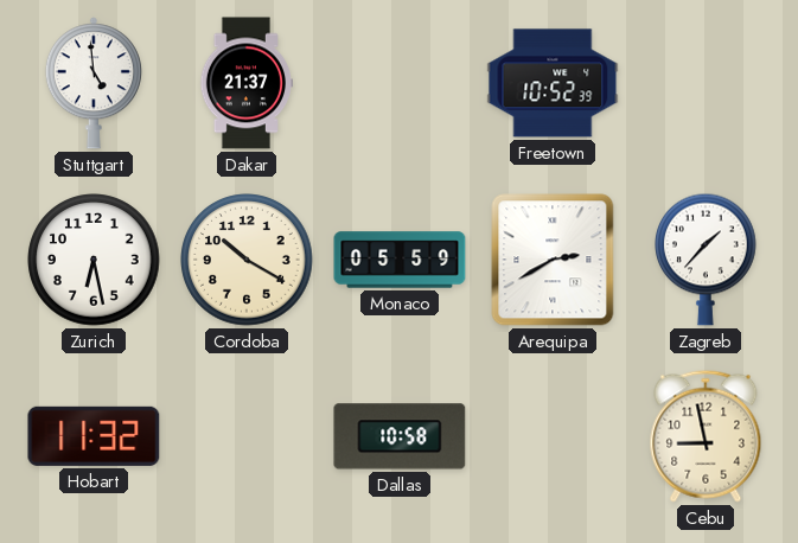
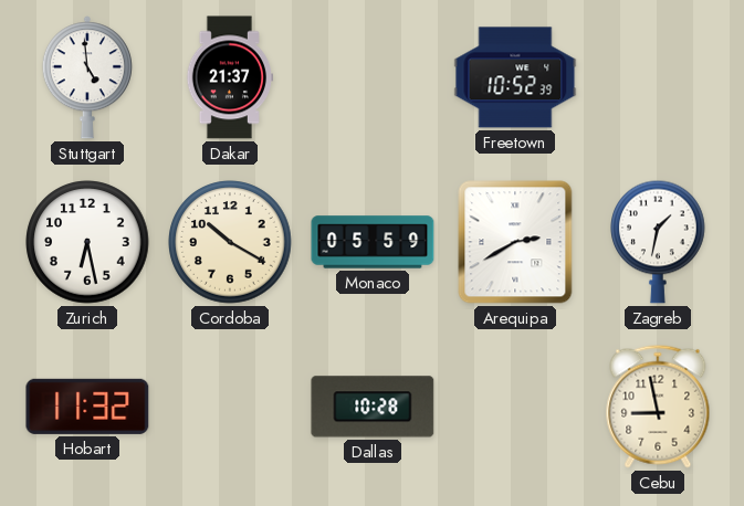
Zagreb: 1:37 -> 1:32 (659, 242)
Dallas: 10:58 -> 10:28 (373, 407)
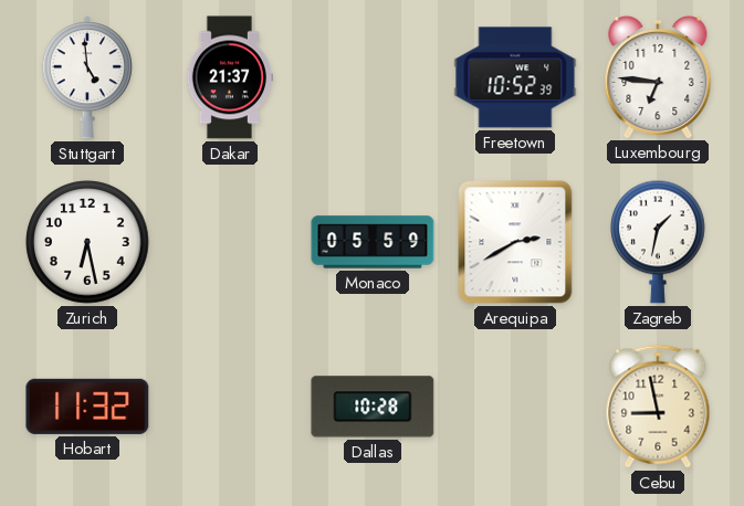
Luxembourg: none -> 6:46 (658, 76)
Cordoba: 10:20 -> none (230, 242)
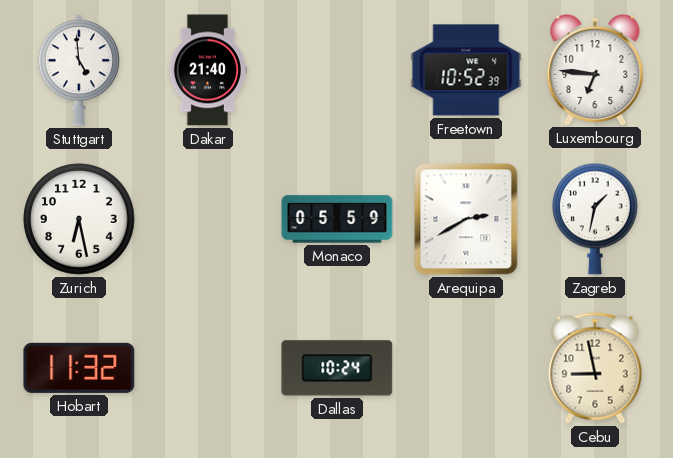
Dakar: 21:37 -> 21:40 (207, 70)
Dallas: 10:28 -> 10:24 (337, 368)
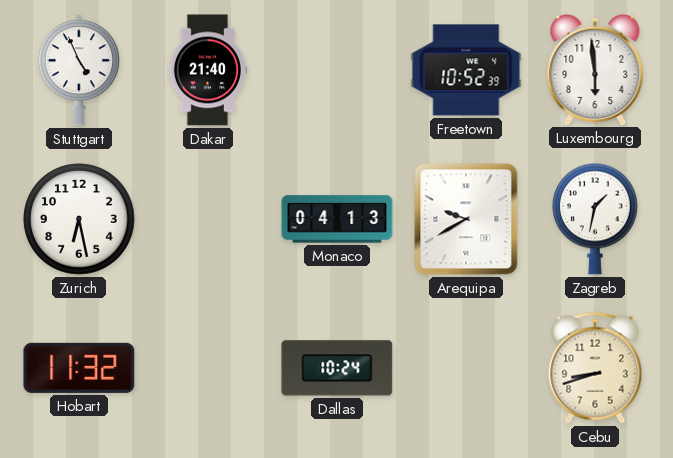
Stuttgart: 4:59 -> 4:56 (79, 70)
Luxembourg: 6:46 -> 5:59 (595, 69)
Monaco: 05:59 -> 04:13 (337, 219)
Arequipa: 2:40 -> 9:40 (466, 219)
Cebu: 8:58 -> 8:42 (595, 368)
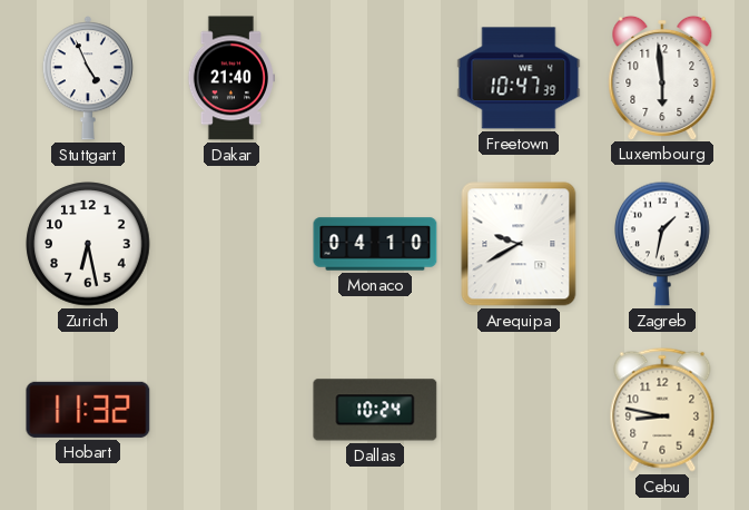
Freetown: 10:52 -> 10:47 (519, 78)
Monaco: 04:13 -> 04:10 (375, 244)
Cebu: 8:42 -> 8:47 (662, 410)
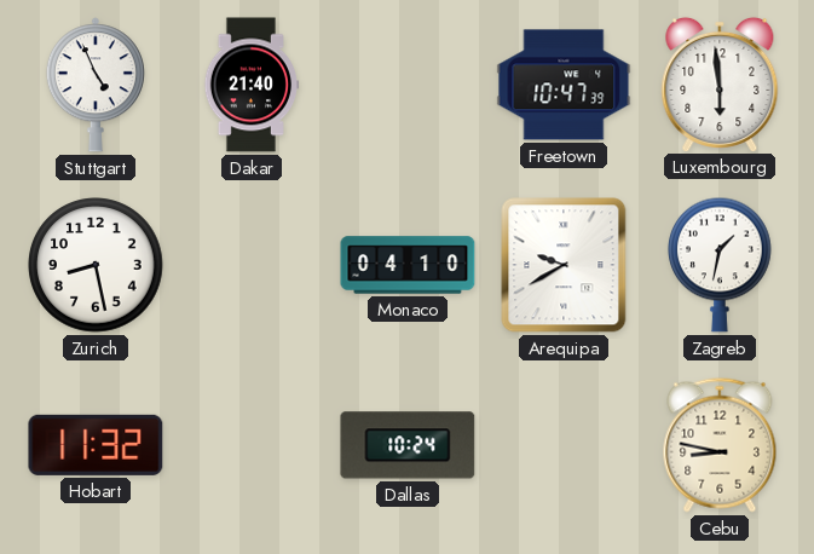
Zurich: 6:28 -> 8:28 (96, 265)
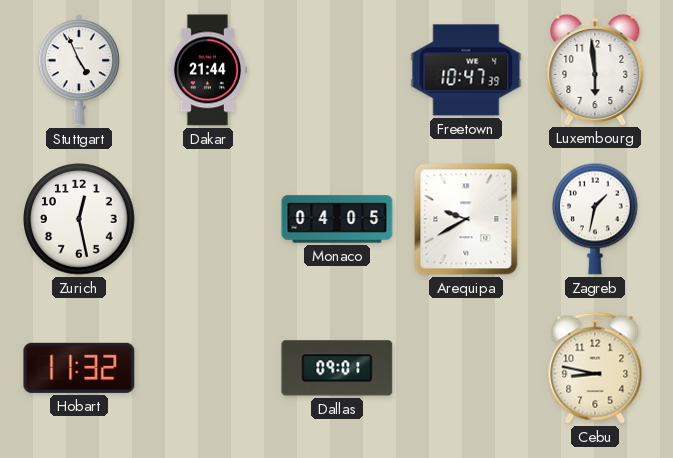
Dakar: 21:40 -> 21:44 (207, 70)
Zurich: 8:28 -> 12:28 (79, 219)
Monaco: 04:10 -> 04:05 (337, 219)
Dallas: 10:24 -> 09:01 (337, 368)
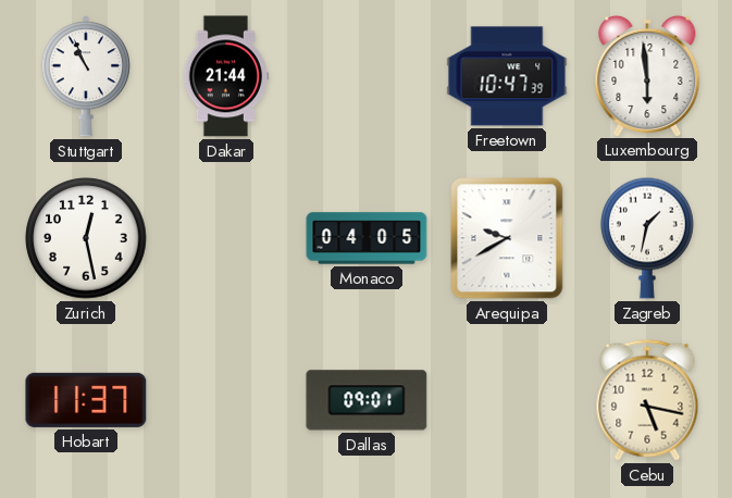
Stuttgart: 4:56 -> 10:56 (86, 76)
Hobart: 11:32 -> 11:37 (86, 400)
Cebu: 8:47 -> 5:17 (647, 400)
